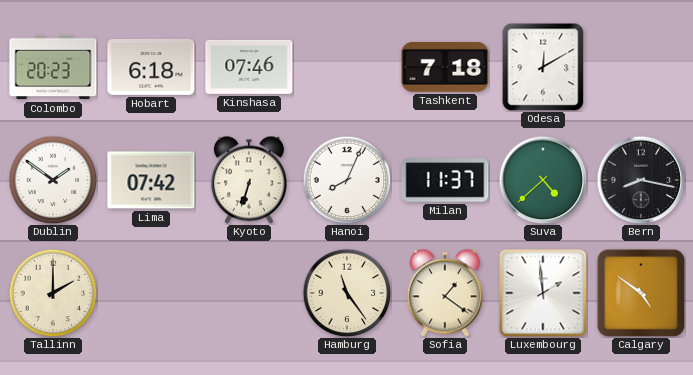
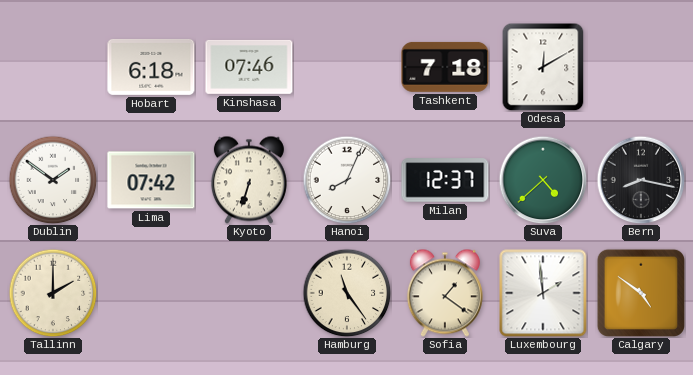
Colombo: 20:23 -> none (53, 67)
Milan: 11:37 -> 12:37 (445, 180)
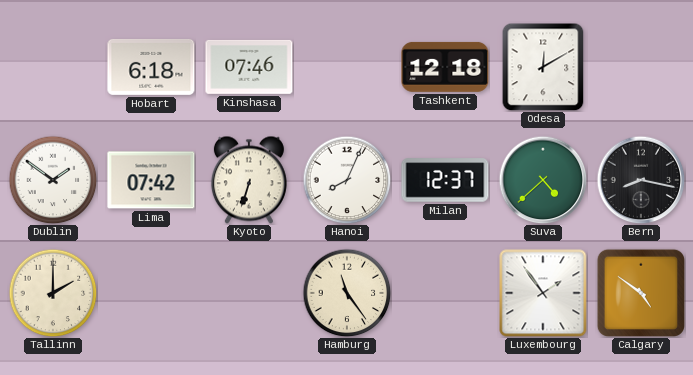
Tashkent: 7:18 -> 12:18 (445, 67)
Sofia: 1:21 -> none (445, 293)
Luxembourg: 1:59 -> 1:54 (543, 293)
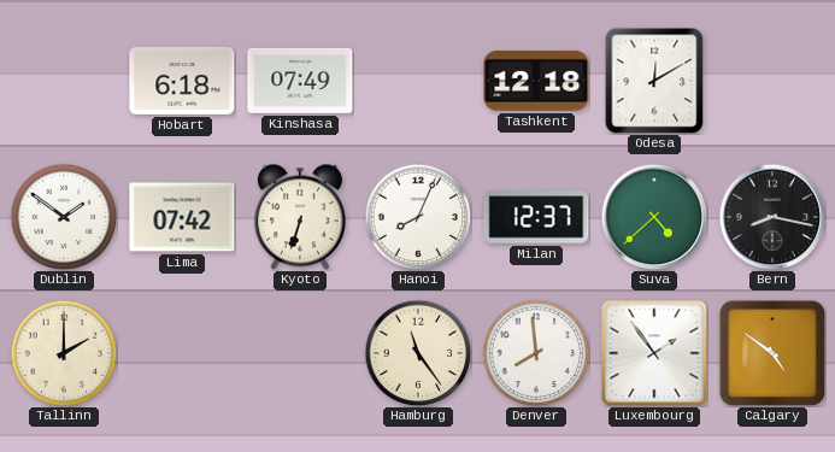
Kinshasa: 07:46 -> 07:49 (300, 81)
Denver: none -> 7:59 (536, 353)
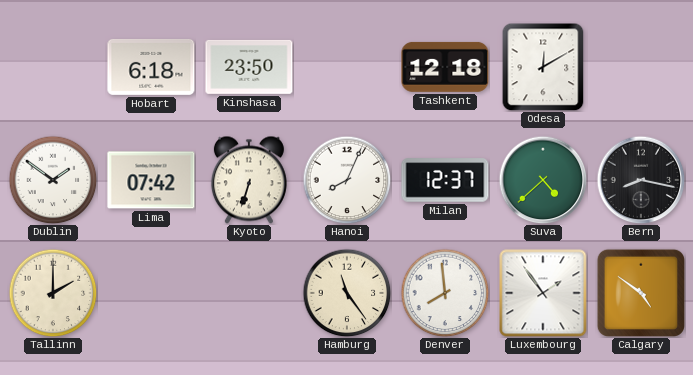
Kinshasa: 07:49 -> 23:50 (249, 67)
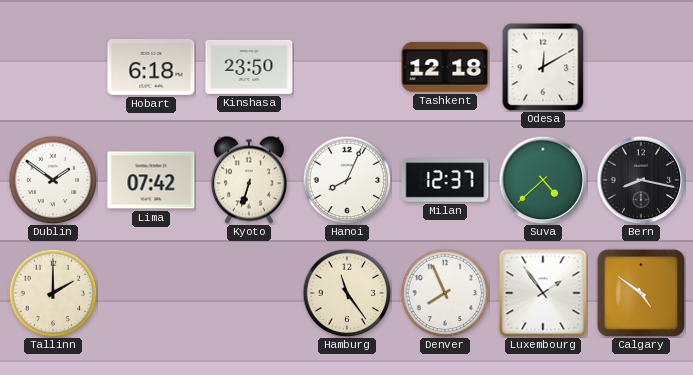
Denver: 7:59 -> 7:56 (445, 293)
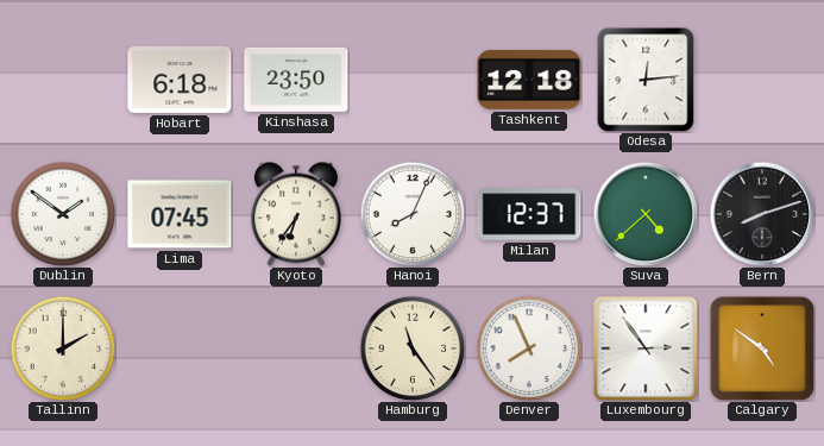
Odesa: 12:10 -> 12:14 (646, 80)
Lima: 07:42 -> 07:45 (180, 214)
Kyoto: 6:33 -> 6:36 (296, 214)
Bern: 8:17 -> 8:12 (762, 214)
Luxembourg: 1:54 -> 2:54 (646, 348)
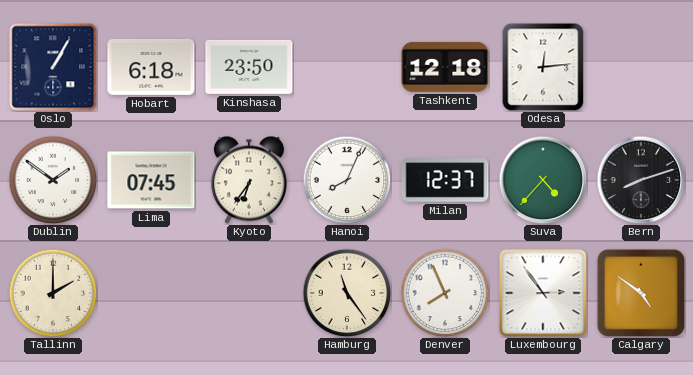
Oslo: none -> 1:05 (53, 67)
Suva: 4:38 -> 4:37 (543, 180)
